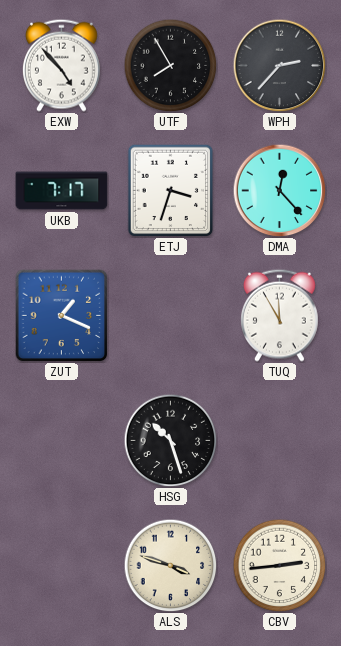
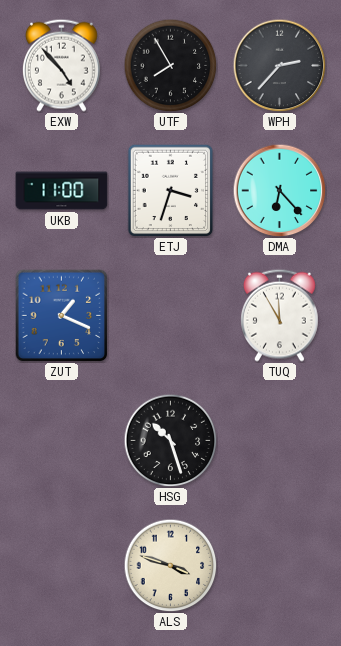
UKB: 7:17 -> 11:00 (62, 191)
DMA: 12:23 -> 6:23 (279, 190)
CBV: 2:44 -> none (279, 565)
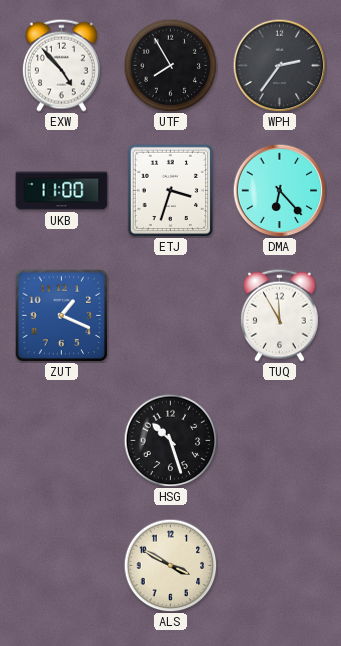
WPH: 2:37 -> 2:36 (279, 65)
ALS: 3:48 -> 3:50 (170, 565)
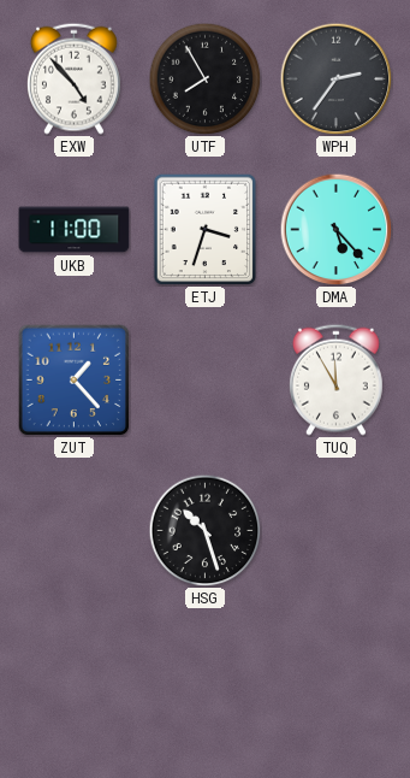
DMA: 6:23 -> 5:23 (335, 229)
ZUT: 1:19 -> 1:23 (73, 379)
ALS: 3:50 -> none (170, 565)
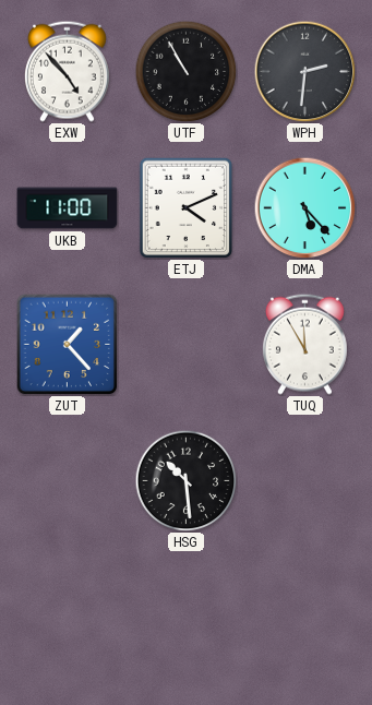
UTF: 7:55 -> 10:55 (185, 71)
WPH: 2:36 -> 2:31 (304, 71)
ETJ: 3:33 -> 4:11 (187, 207)
HSG: 10:27 -> 10:29 (185, 480)
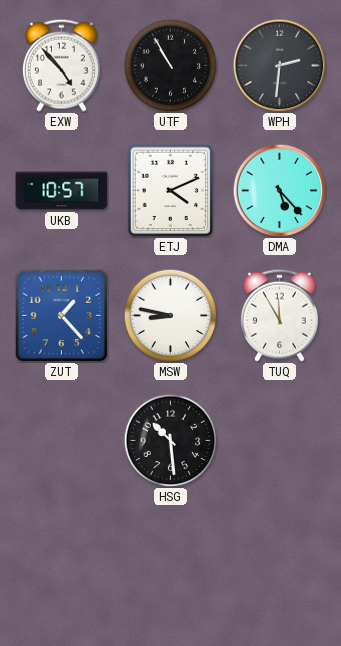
UKB: 11:00 -> 10:57 (62, 191)
MSW: none -> 8:47 (170, 315)
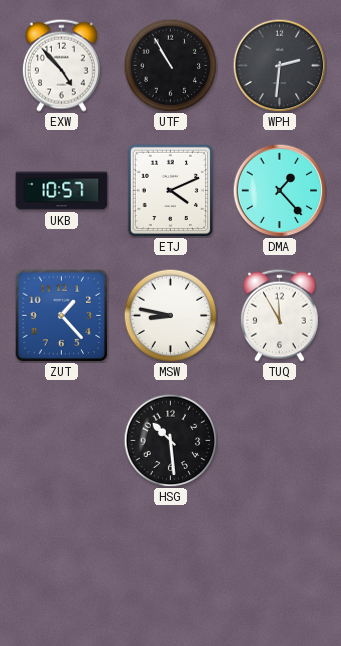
DMA: 5:23 -> 1:23 (279, 190)
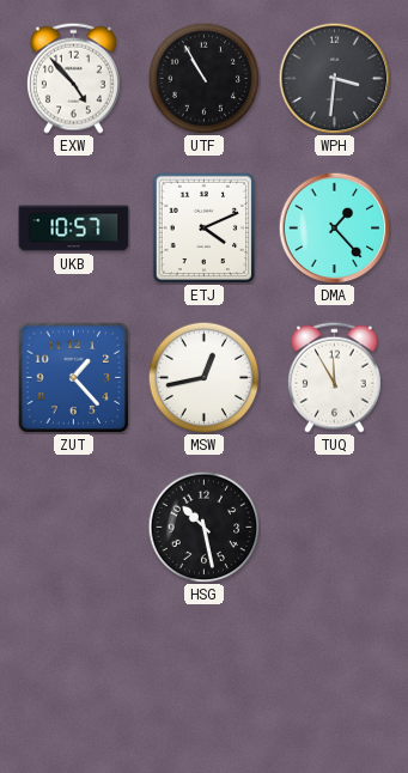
WPH: 2:31 -> 3:31 (334, 78)
MSW: 8:47 -> 12:43 (203, 377)
HSG: 10:29 -> 10:28 (203, 527)
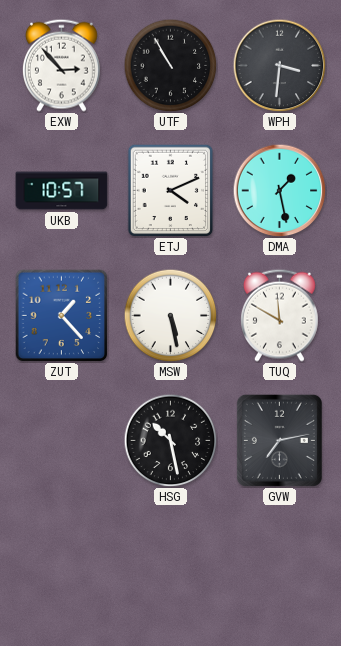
EXW: 4:53 -> 2:53 (61, 65)
DMA: 1:23 -> 1:28 (279, 190)
MSW: 12:43 -> 5:28 (170, 315)
TUQ: 11:55 -> 11:50 (279, 315)
GVW: none -> 7:13 (279, 440)
